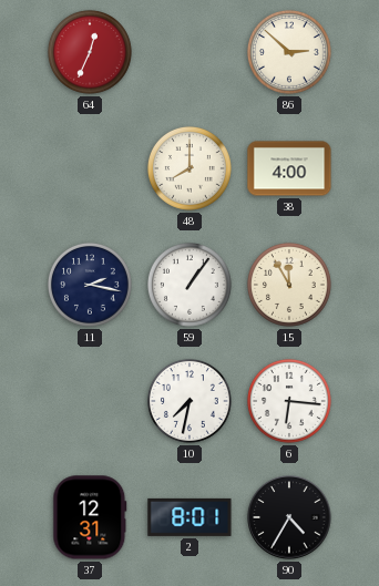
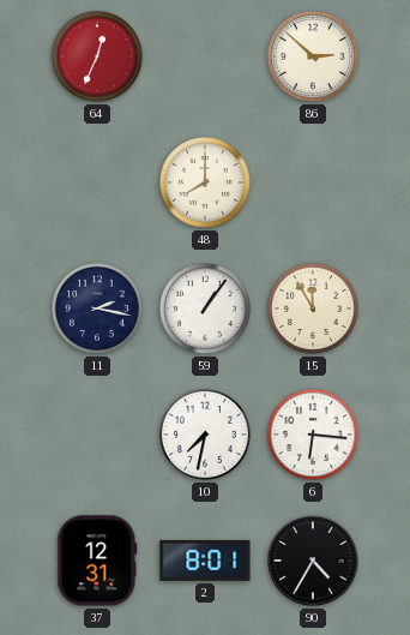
38: 4:00 -> none (289, 168)
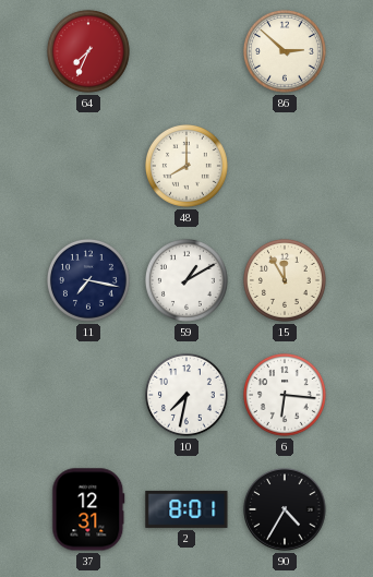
64: 12:34 -> 7:34 (88, 51)
11: 2:17 -> 7:17 (88, 280)
59: 1:06 -> 1:10 (186, 280)
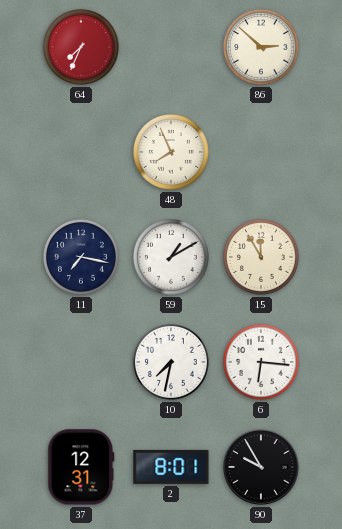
48: 8:00 -> 7:56 (171, 152)
90: 4:35 -> 9:55 (261, 467)
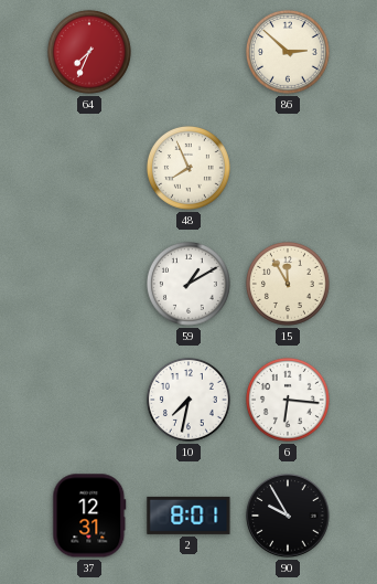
11: 7:17 -> none (81, 257)
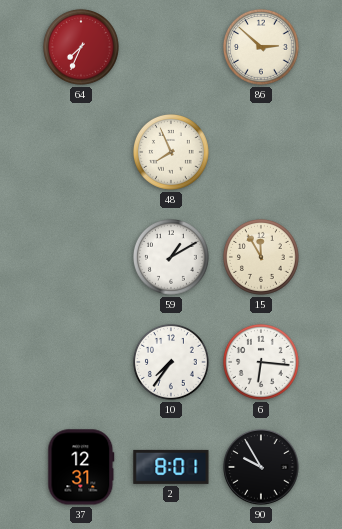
10: 7:32 -> 7:36 (171, 362)
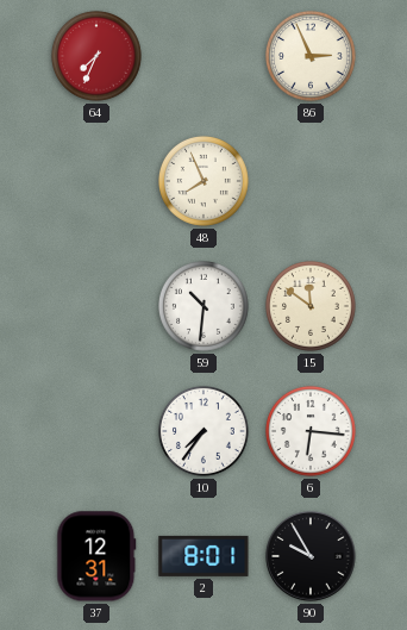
86: 2:52 -> 2:56 (311, 56)
59: 1:10 -> 10:31 (203, 306)
15: 11:55 -> 11:51 (311, 306)
